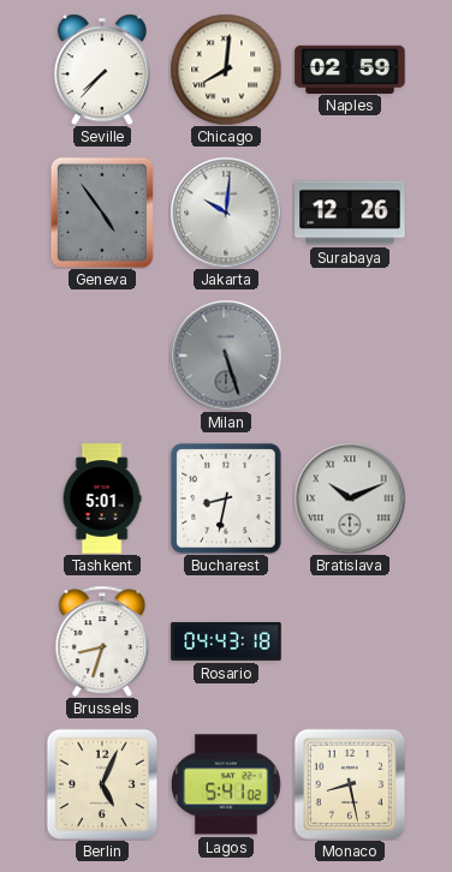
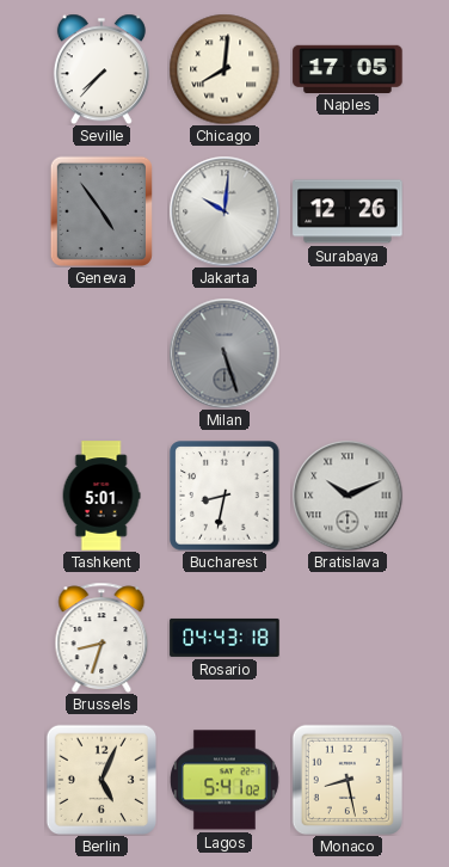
Naples: 02:59 -> 17:05 (347, 68)
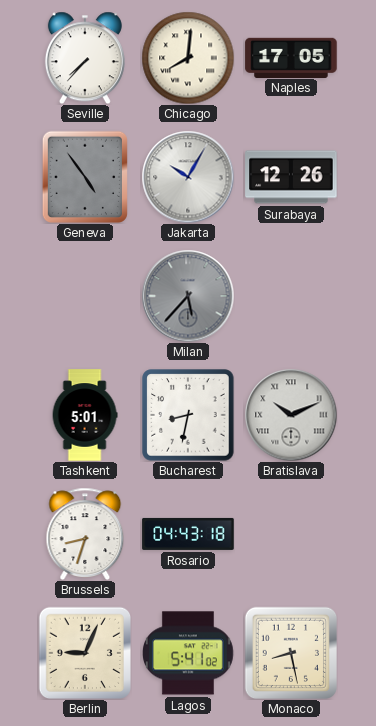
Jakarta: 10:01 -> 10:05 (188, 177)
Milan: 5:27 -> 5:37 (188, 296)
Berlin: 5:04 -> 9:04 (84, 652)
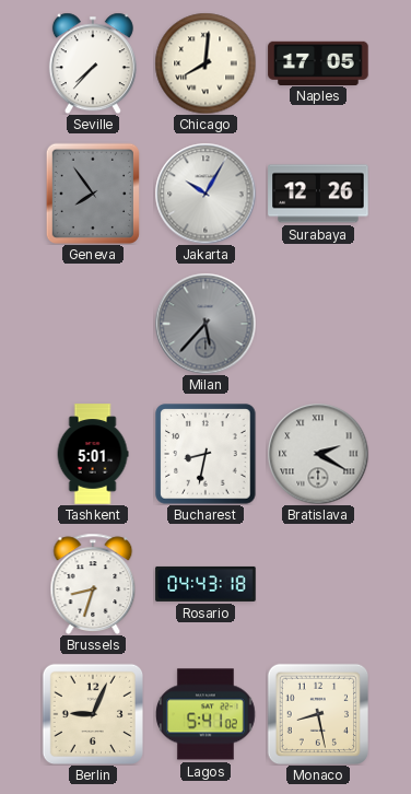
Geneva: 4:54 -> 7:54 (93, 192)
Bratislava: 10:11 -> 2:20 (318, 454)
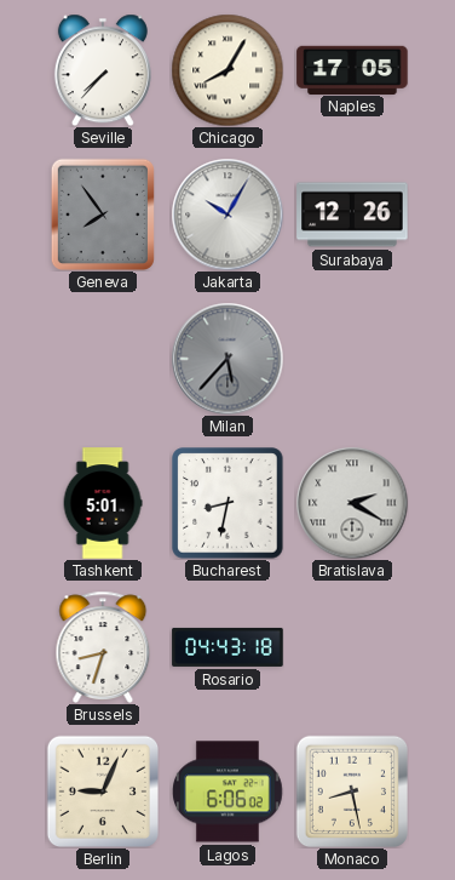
Chicago: 8:01 -> 8:05 (227, 70)
Lagos: 5:41 -> 6:06 (229, 792)
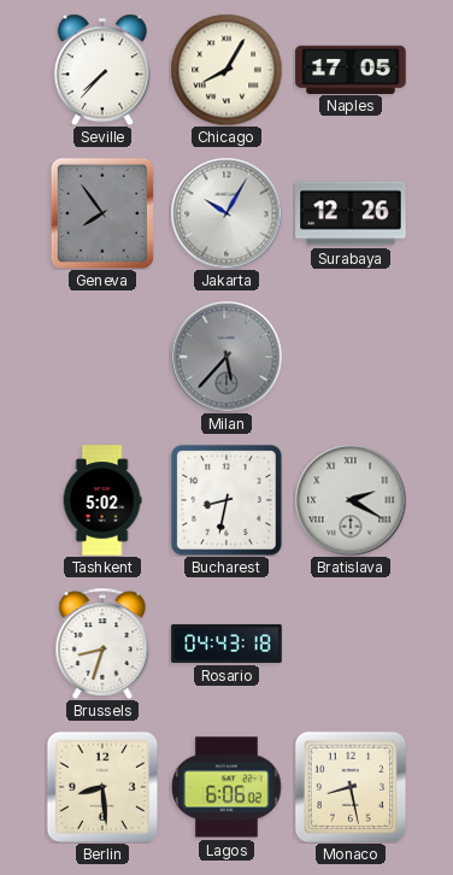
Tashkent: 5:01 -> 5:02 (102, 500)
Berlin: 9:04 -> 8:29 (101, 786)
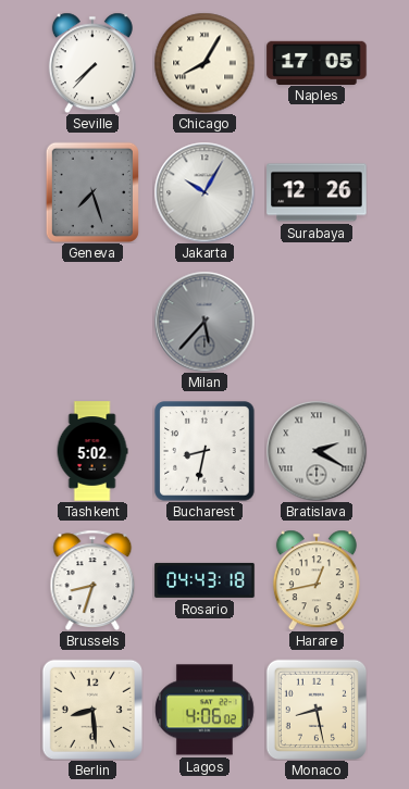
Geneva: 7:54 -> 7:27 (92, 191)
Harare: none -> 12:43 (317, 580)
Lagos: 6:06 -> 4:06 (206, 710)
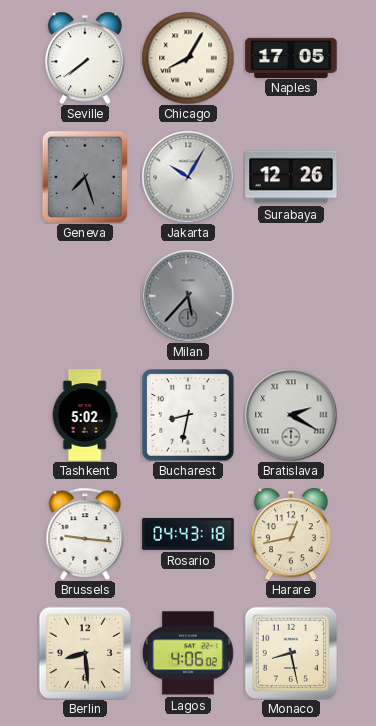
Seville: 7:37 -> 7:39 (85, 58)
Brussels: 8:33 -> 9:16 (85, 534)
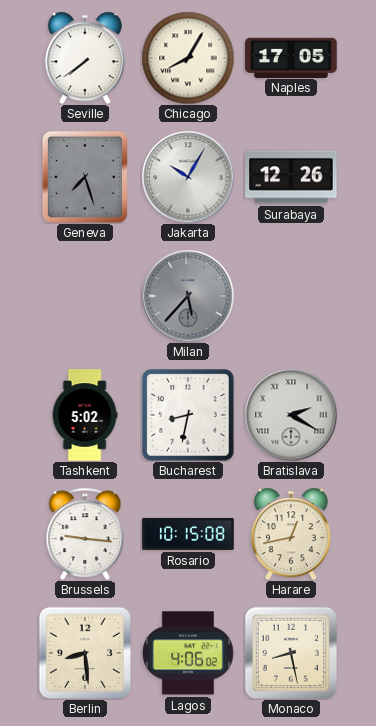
Rosario: 04:43 -> 10:15 (188, 534)
